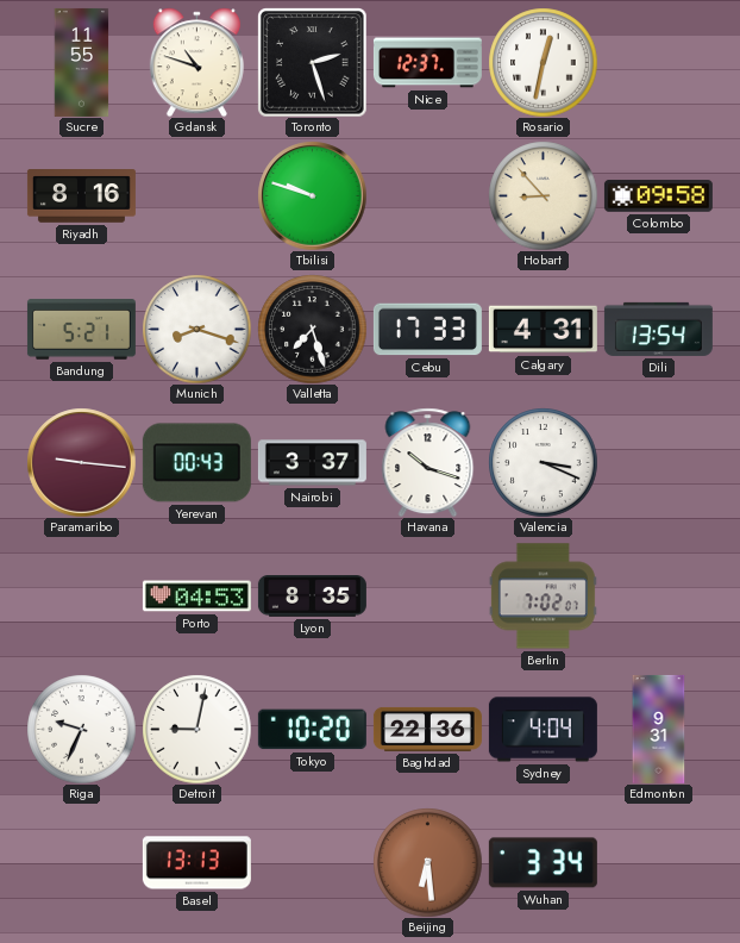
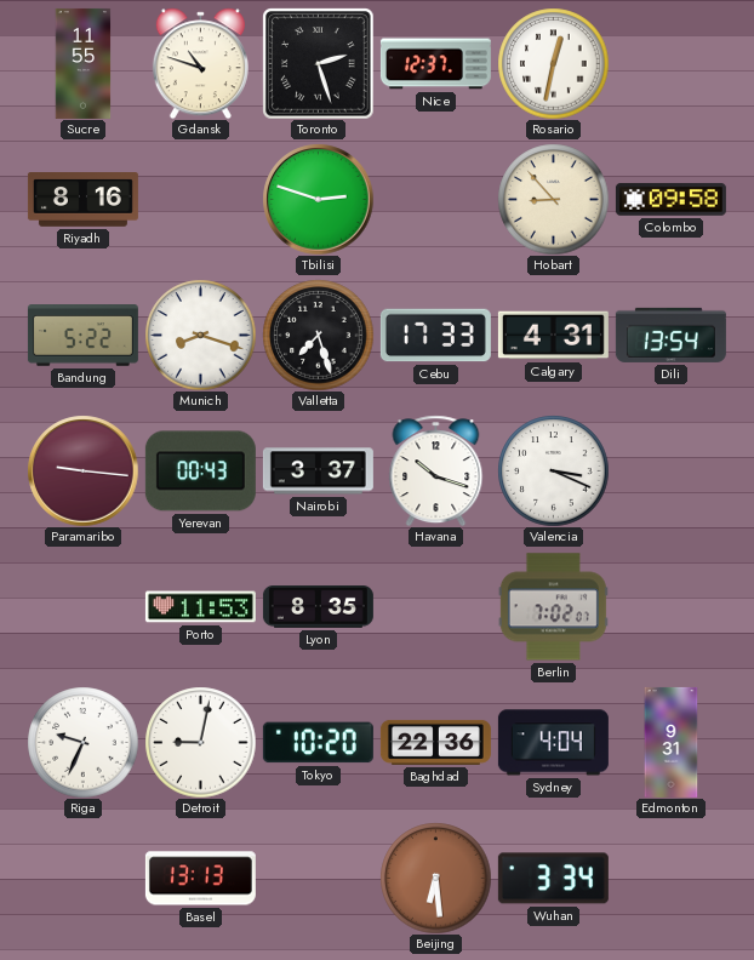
Tbilisi: 9:48 -> 2:48 (318, 199)
Bandung: 5:21 -> 5:22 (82, 336)
Porto: 04:53 -> 11:53 (200, 607)
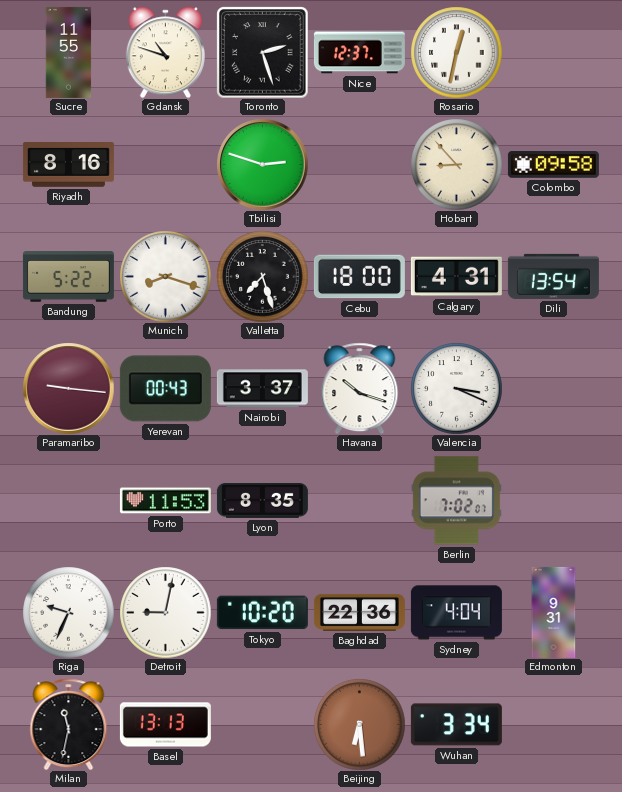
Cebu: 17:33 -> 18:00 (359, 277)
Milan: none -> 11:32 (69, 724)
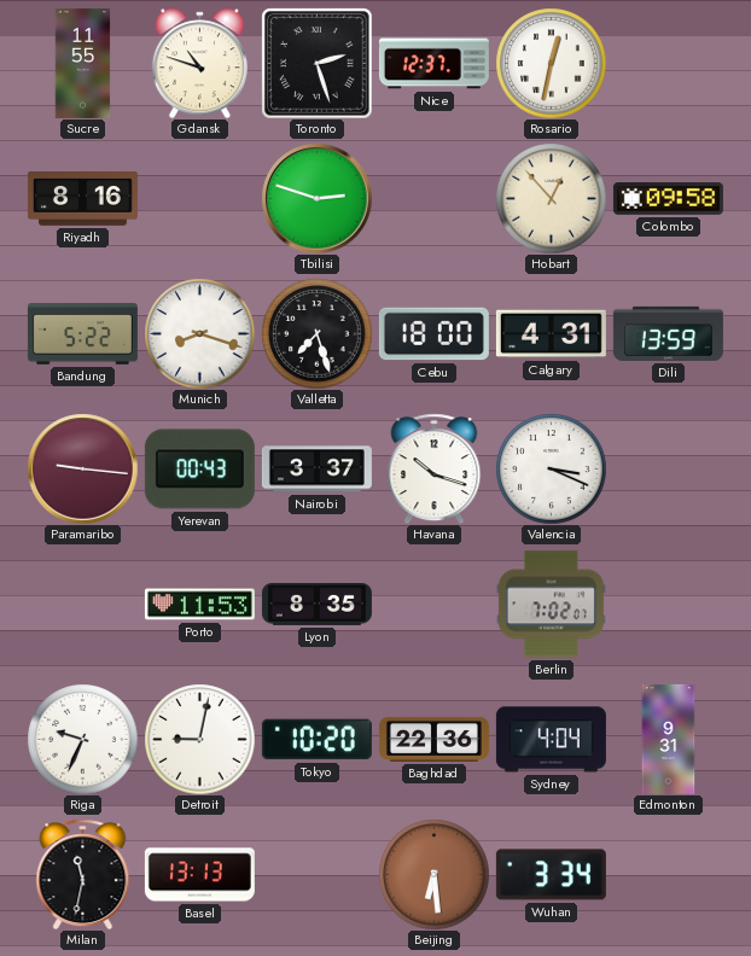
Hobart: 8:53 -> 12:53 (551, 198)
Dili: 13:54 -> 13:59 (668, 333)
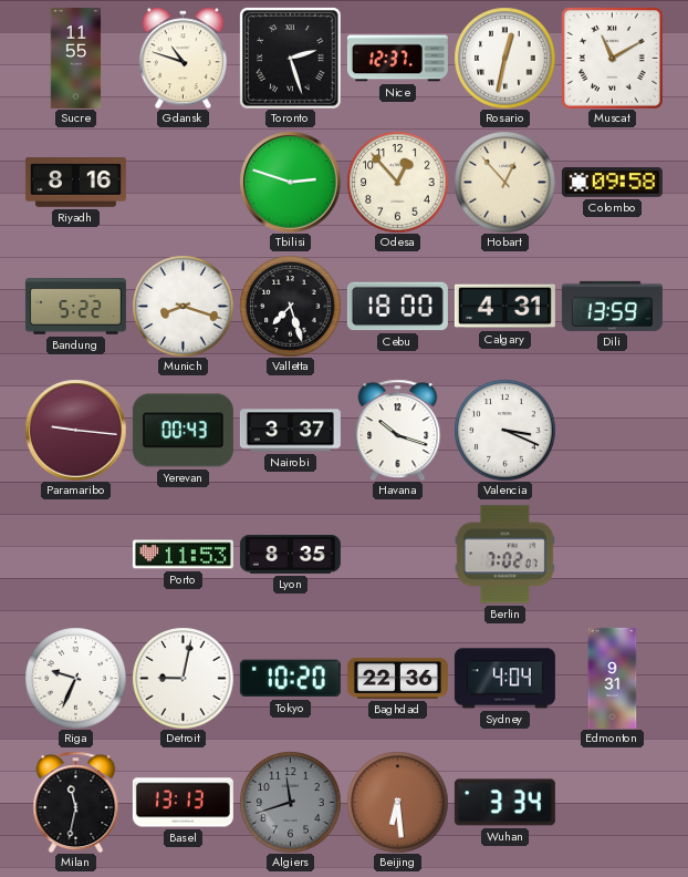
Muscat: none -> 11:10 (612, 58)
Odesa: none -> 12:53 (397, 182)
Algiers: none -> 11:42 (290, 802)
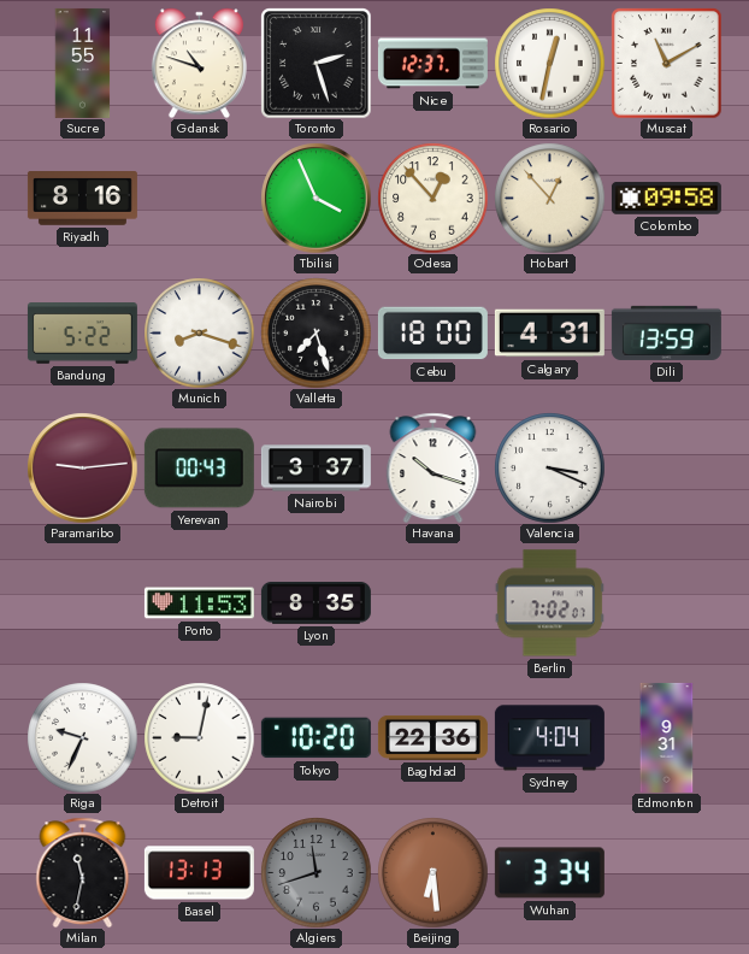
Tbilisi: 2:48 -> 3:56 (315, 198)
Paramaribo: 9:16 -> 9:14 (82, 467)
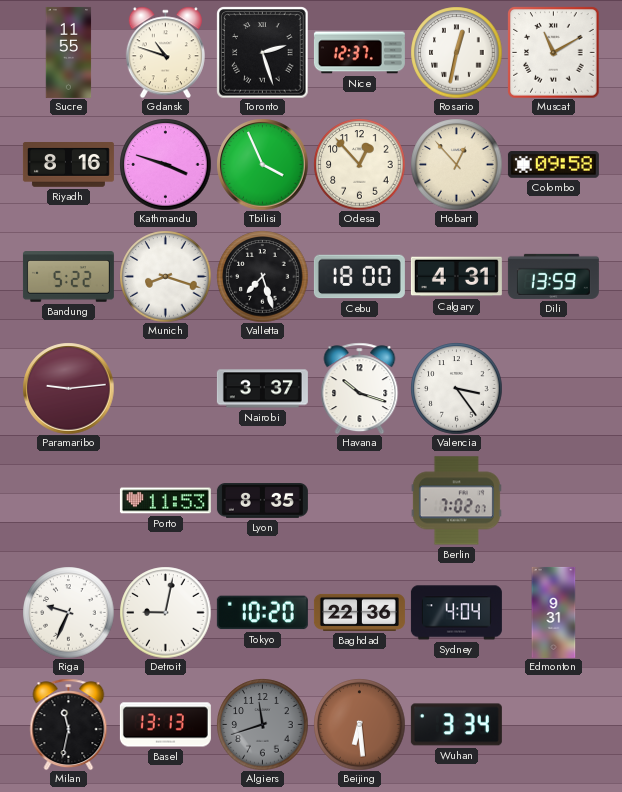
Kathmandu: none -> 3:48 (165, 164)
Yerevan: 00:43 -> none (199, 469)
Valencia: 3:19 -> 3:24 (456, 388)
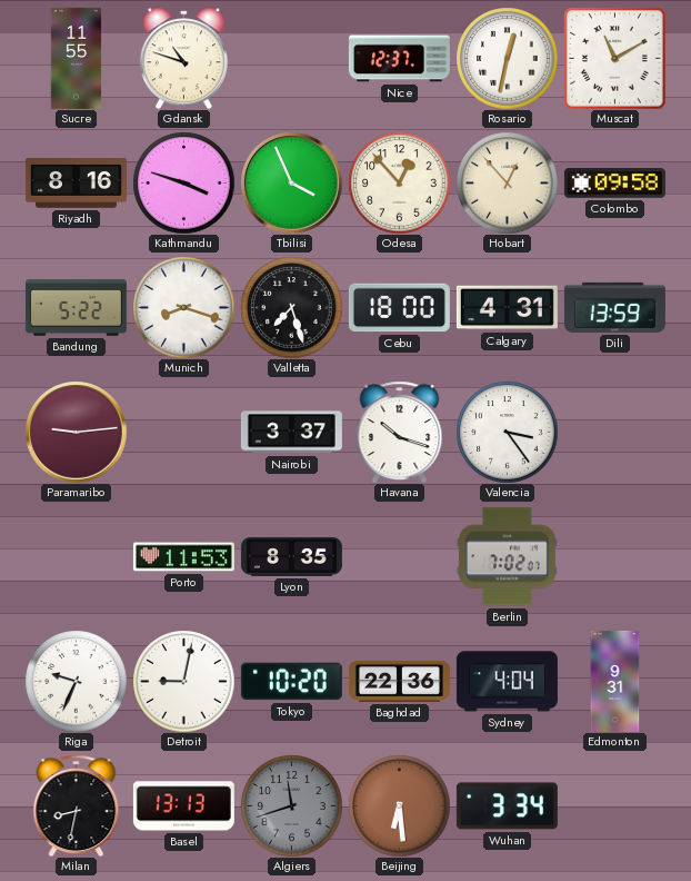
Toronto: 2:27 -> none (262, 52)
Milan: 11:32 -> 8:32 (77, 805)
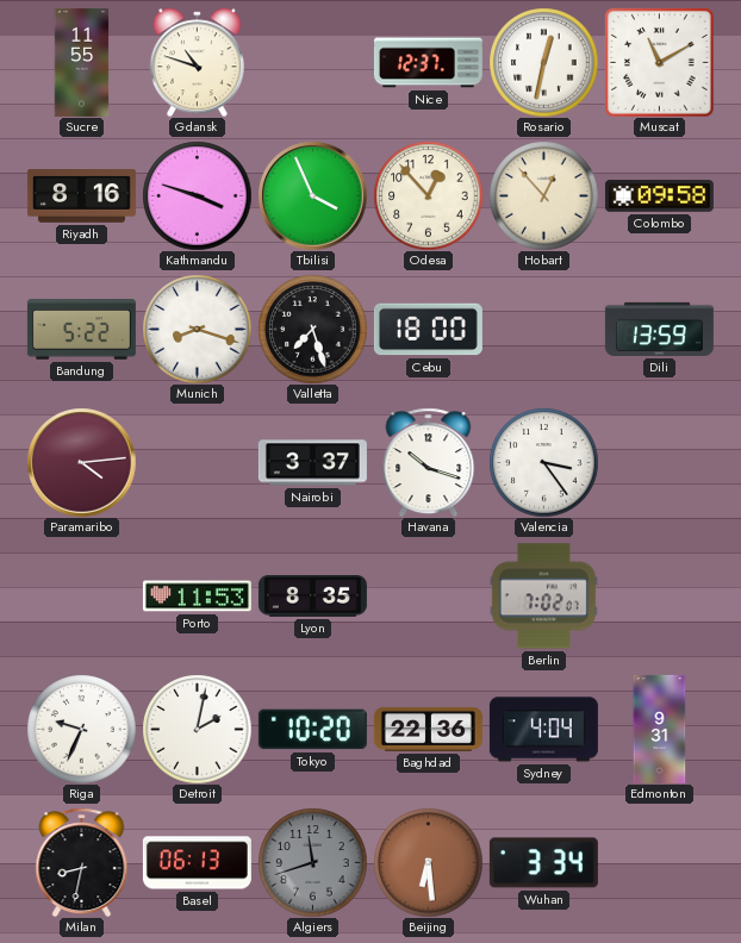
Calgary: 4:31 -> none (507, 308)
Paramaribo: 9:14 -> 4:14 (81, 462)
Detroit: 9:02 -> 2:02 (197, 729)
Basel: 13:13 -> 06:13 (197, 863)
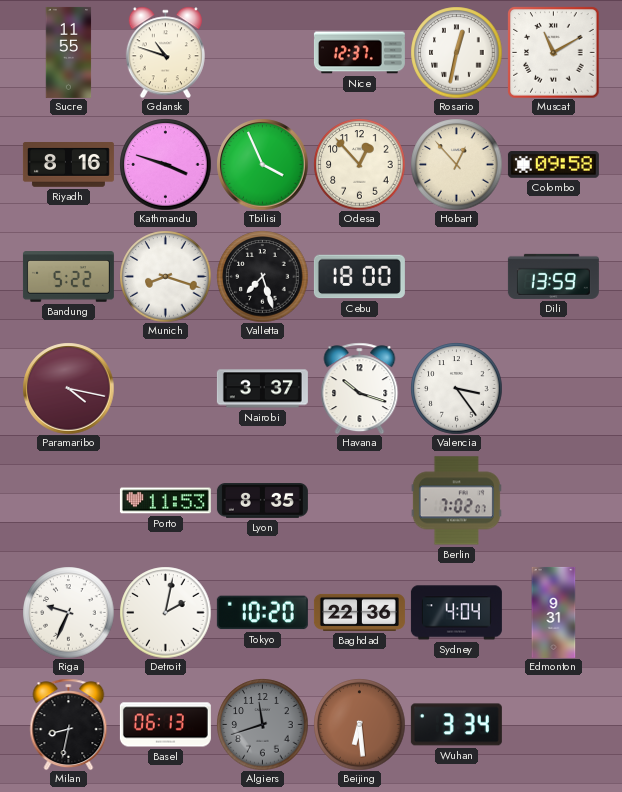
Paramaribo: 4:14 -> 4:17 (68, 388)
